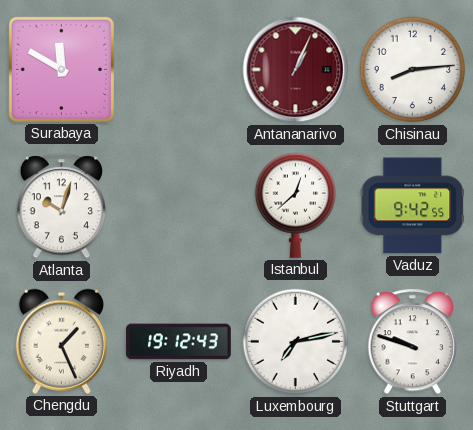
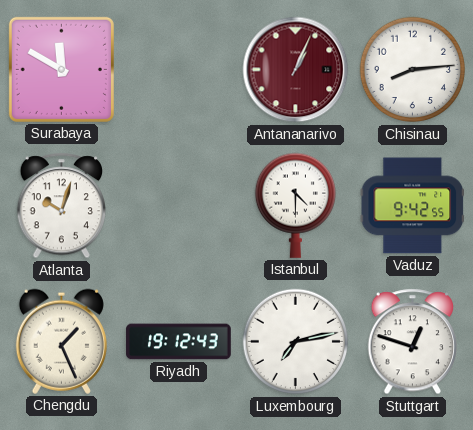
Istanbul: 12:38 -> 4:30 (295, 205)
Stuttgart: 9:48 -> 12:48 (413, 342)
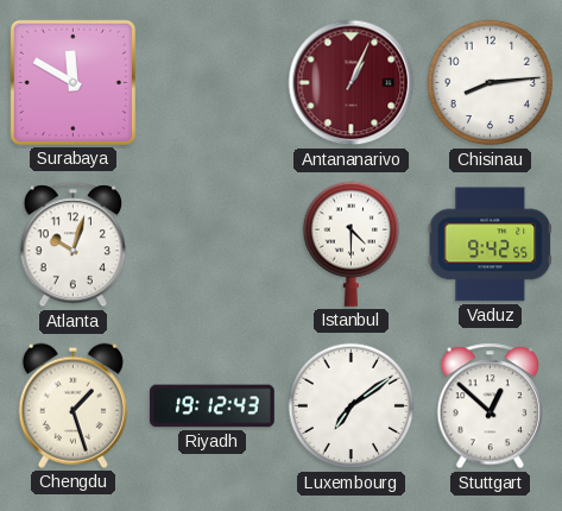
Chengdu: 1:26 -> 1:27 (72, 405)
Luxembourg: 7:13 -> 7:09 (352, 406)
Stuttgart: 12:48 -> 12:52 (491, 406)
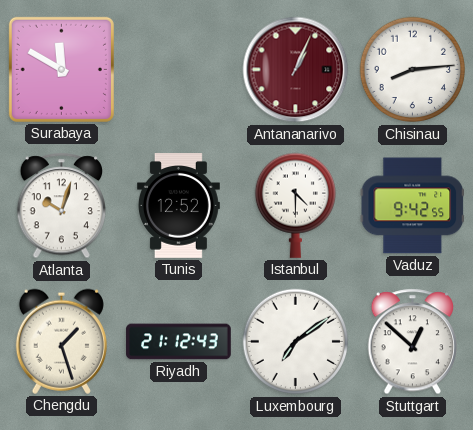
Tunis: none -> 12:52 (178, 206)
Riyadh: 19:12 -> 21:12 (179, 342)
